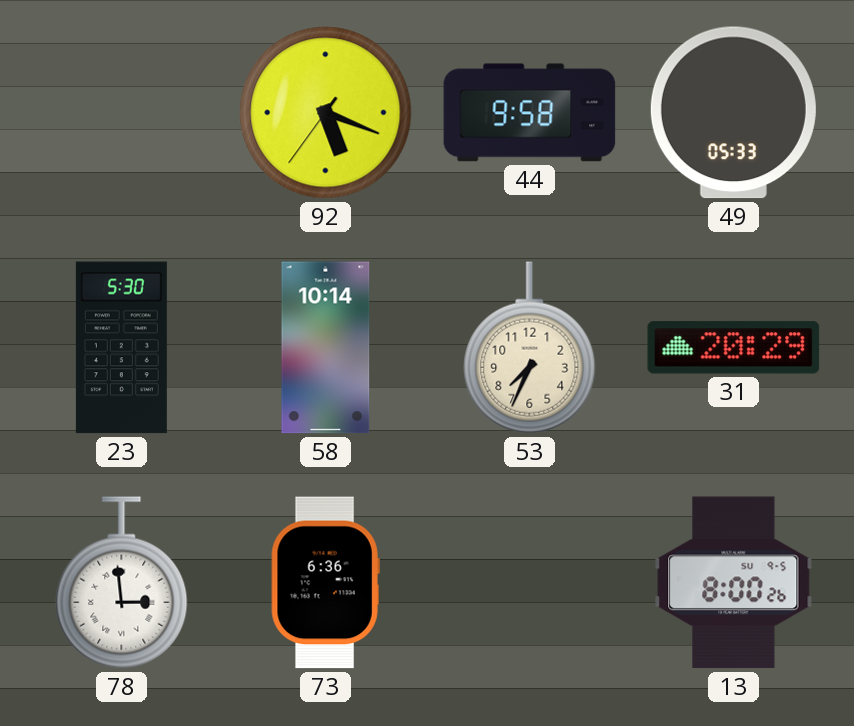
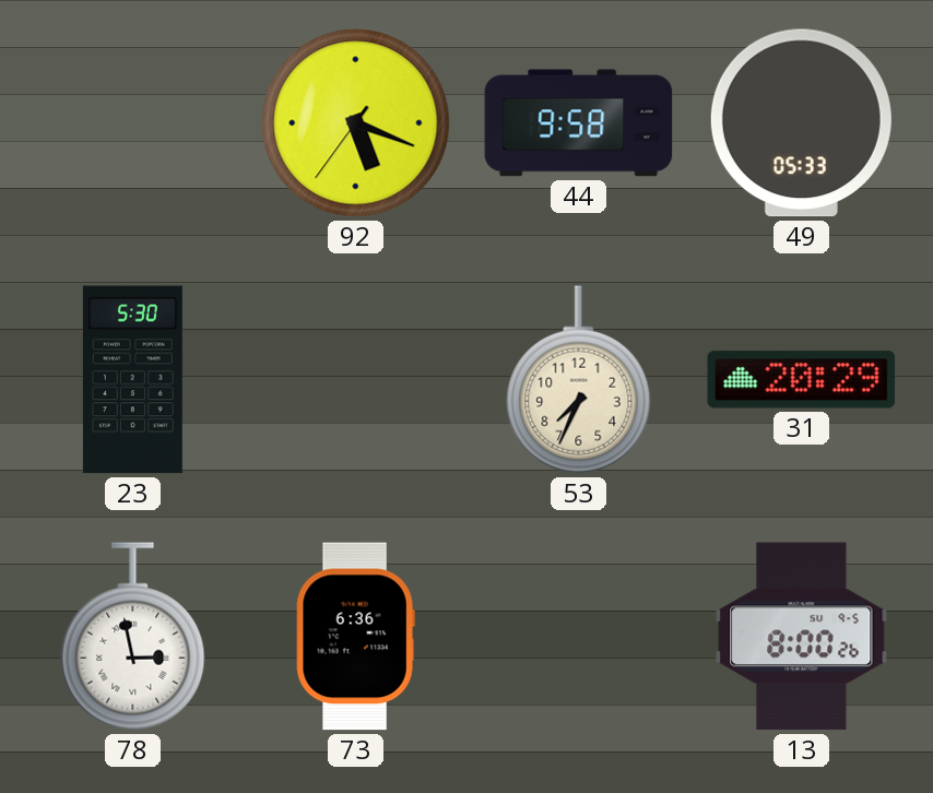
58: 10:14 -> none (326, 348)
78: 2:59 -> 2:58 (133, 637)
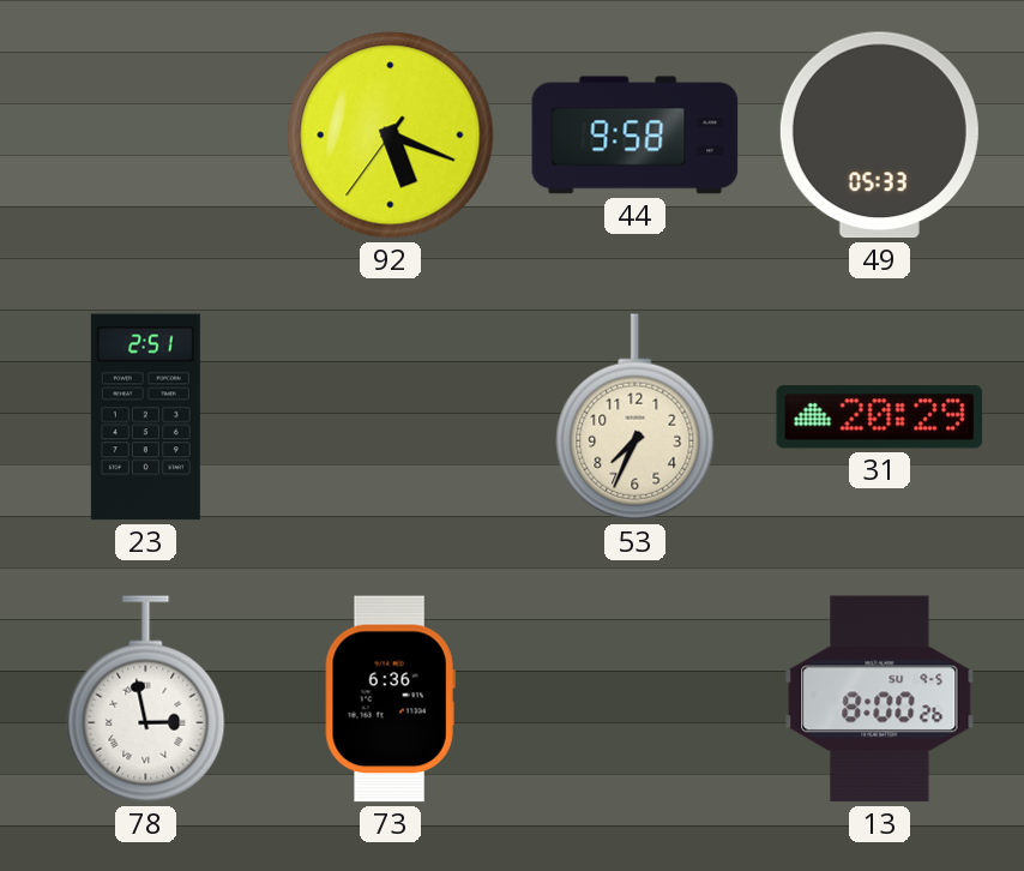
23: 5:30 -> 2:51 (145, 418)
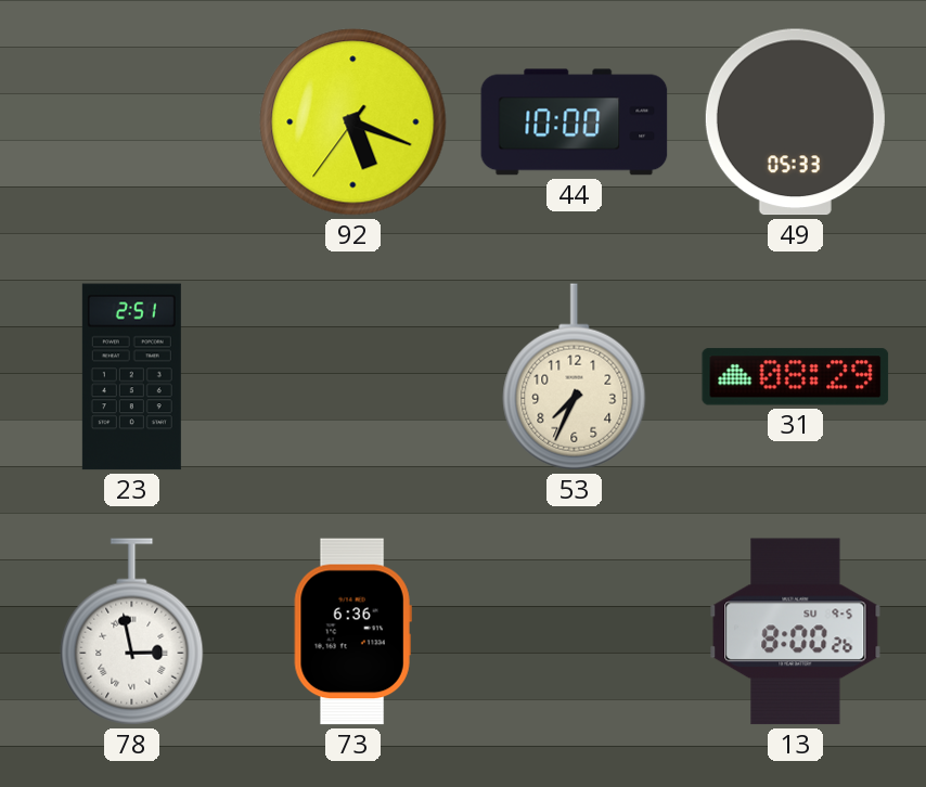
44: 9:58 -> 10:00 (575, 122)
31: 20:29 -> 08:29 (796, 377)
